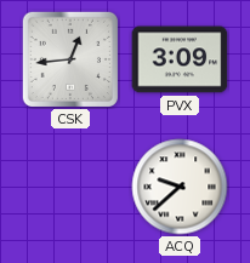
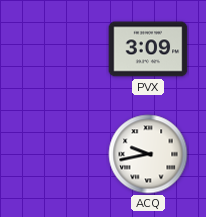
CSK: 12:44 -> none (70, 59)
ACQ: 9:38 -> 9:43 (148, 154)
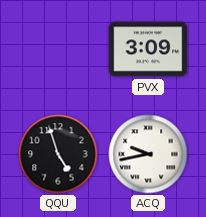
QQU: none -> 4:57 (58, 154)
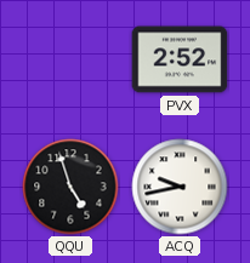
PVX: 3:09 -> 2:52 (180, 59)
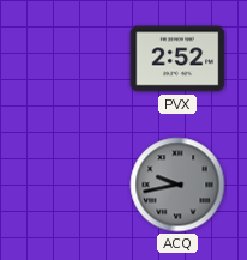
QQU: 4:57 -> none (70, 187)
ACQ dial: white -> grey (177, 185)
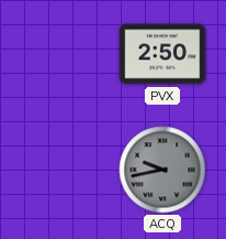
PVX: 2:52 -> 2:50 (162, 54)
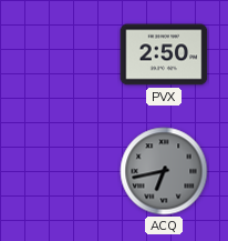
ACQ: 9:43 -> 6:43 (164, 171)
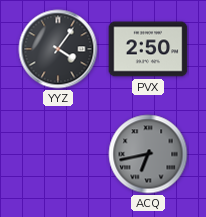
YYZ: none -> 4:06 (58, 49)
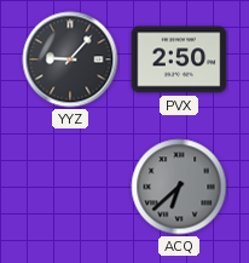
YYZ: 4:06 -> 9:07 (70, 59)
ACQ: 6:43 -> 6:38 (179, 187)
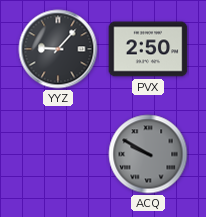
ACQ: 6:38 -> 9:50 (148, 154)
